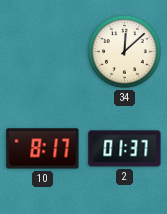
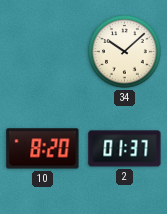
34: 12:08 -> 10:08 (125, 52)
10: 8:17 -> 8:20 (43, 149)
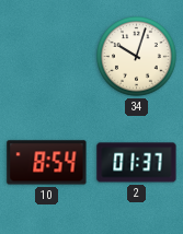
34: 10:08 -> 10:03 (137, 57)
10: 8:20 -> 8:54 (47, 163)
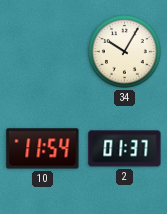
34: 10:03 -> 10:05 (125, 52)
10: 8:54 -> 11:54 (43, 149)
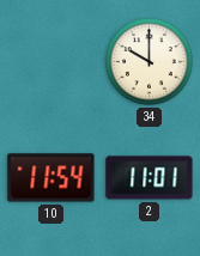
34: 10:05 -> 10:00 (150, 62)
2: 01:37 -> 11:01 (150, 178)
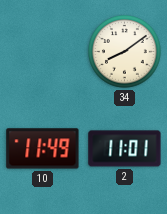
34: 10:00 -> 8:09 (125, 52)
10: 11:54 -> 11:49 (43, 149)
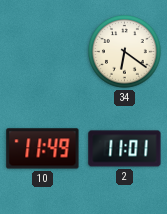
34: 8:09 -> 6:21 (125, 52)
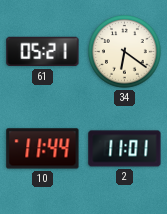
61: none -> 05:21 (43, 52)
10: 11:49 -> 11:44 (43, 149)
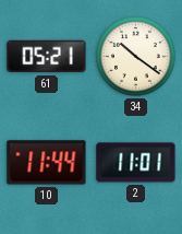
34: 6:21 -> 10:21 (136, 57)
